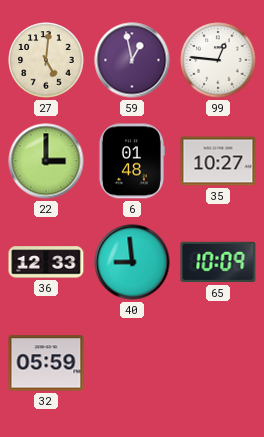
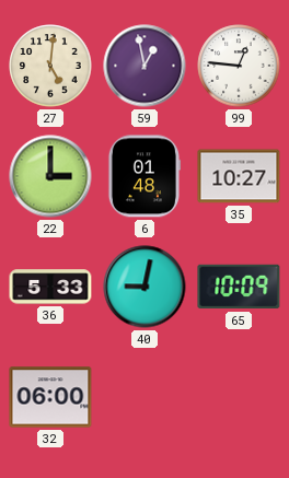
36: 12:33 -> 5:33 (50, 287)
40: 8:59 -> 9:02 (144, 287)
32: 05:59 -> 06:00 (50, 397)
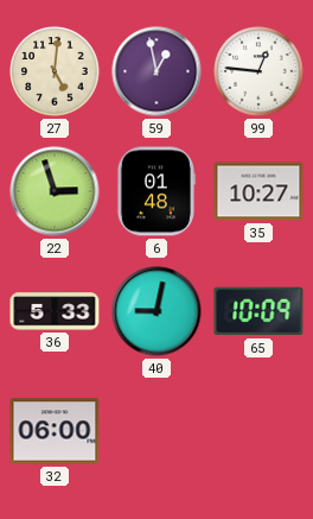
22: 3:00 -> 2:57 (55, 191)
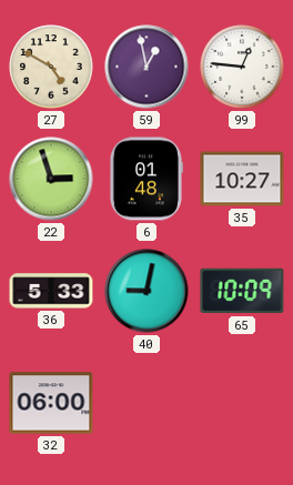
27: 5:01 -> 4:50 (51, 67)
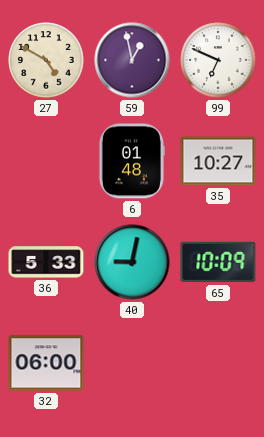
99: 12:46 -> 6:49 (218, 60)
22: 2:57 -> none (51, 179)
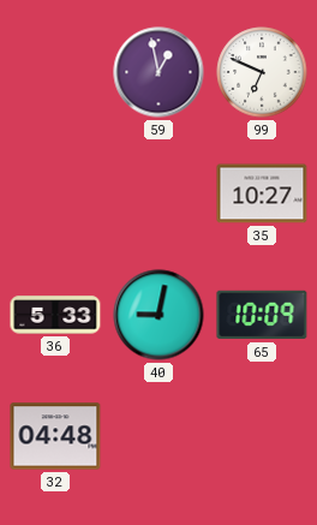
27: 4:50 -> none (46, 60)
6: 01:48 -> none (131, 161)
32: 06:00 -> 04:48 (55, 436)
